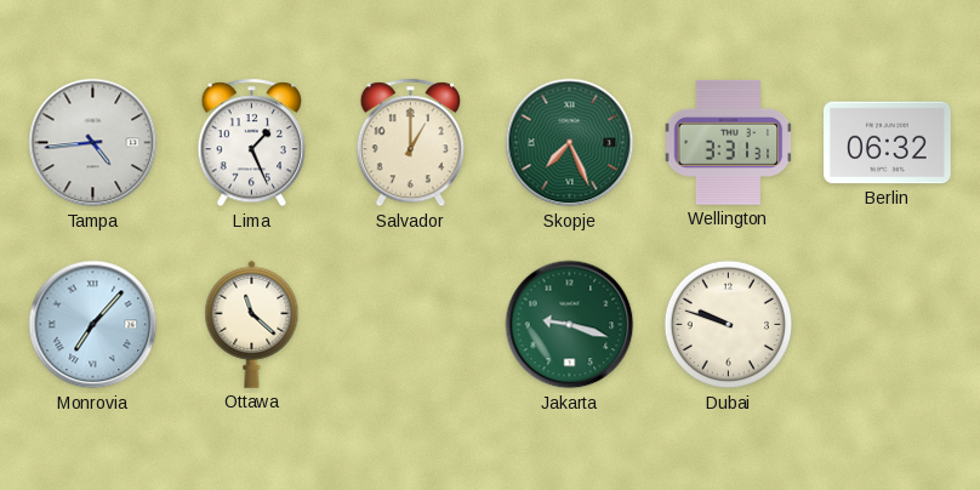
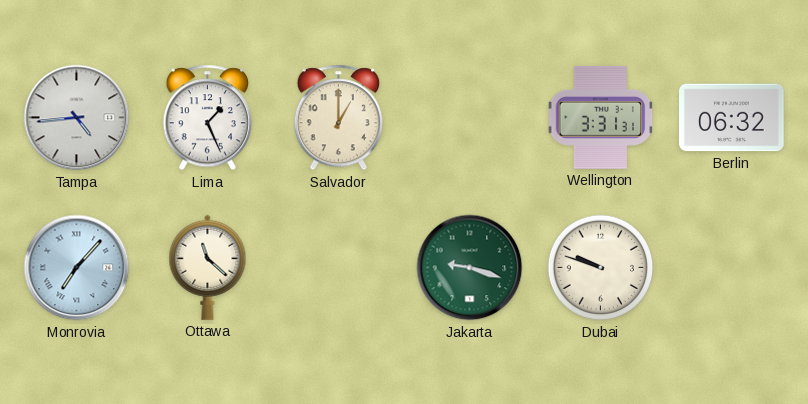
Skopje: 7:26 -> none (570, 143)
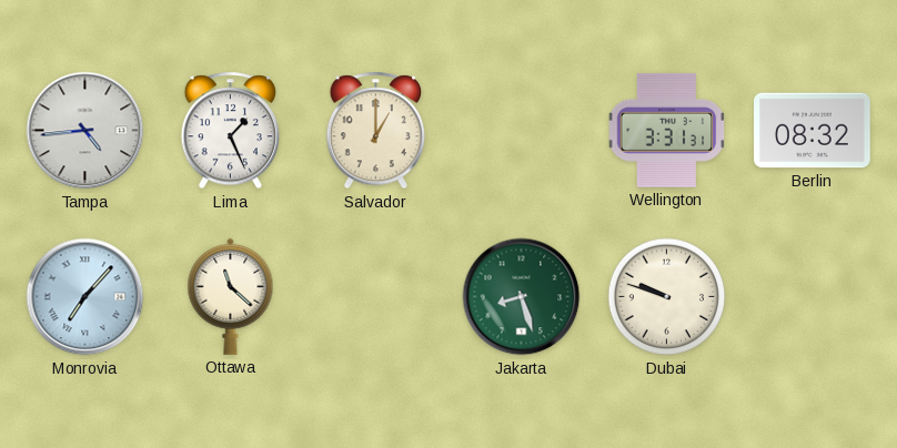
Berlin: 06:32 -> 08:32 (813, 131)
Jakarta: 9:18 -> 8:27 (522, 297)
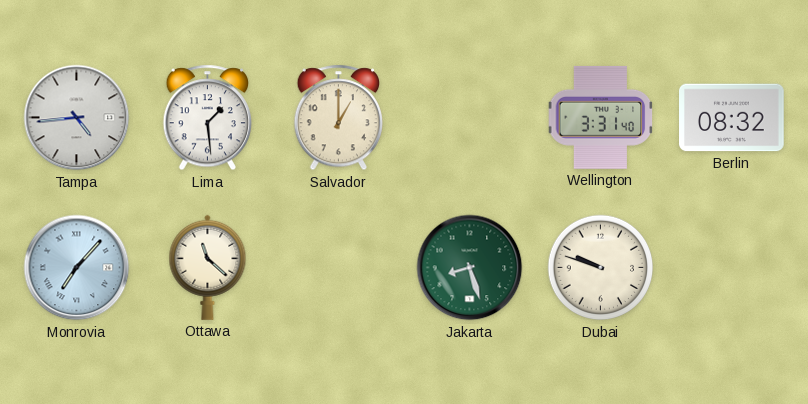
Lima: 1:26 -> 1:29 (207, 118)
Wellington: 3:31:31 -> 3:31:40 (601, 117)
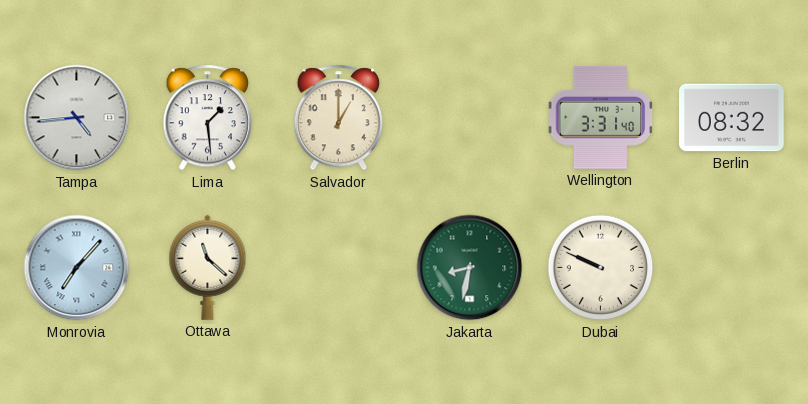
Jakarta: 8:27 -> 8:32 (470, 268)
Dubai: 9:48 -> 9:49 (601, 268)
